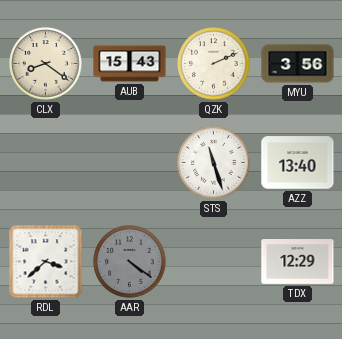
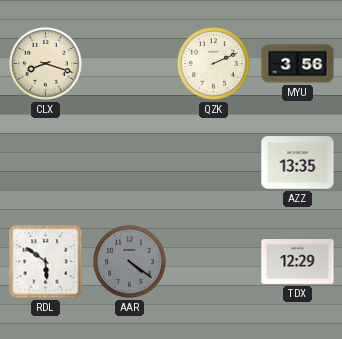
CLX: 8:21 -> 8:18 (46, 64)
AUB: 15:43 -> none (130, 64)
STS: 11:27 -> none (214, 163)
AZZ: 13:40 -> 13:35 (298, 163)
RDL: 3:38 -> 5:51 (46, 262)
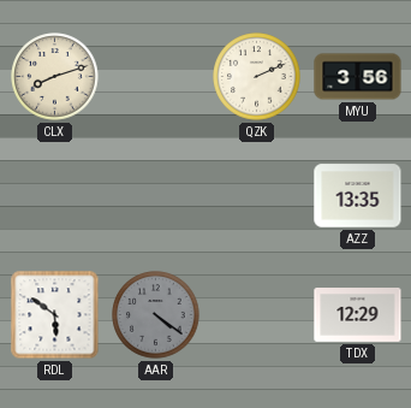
CLX: 8:18 -> 8:12 (55, 77)
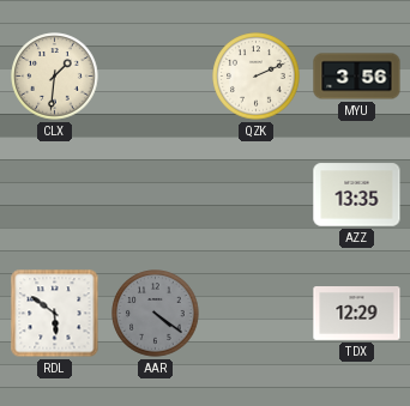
CLX: 8:12 -> 1:31 (55, 77)
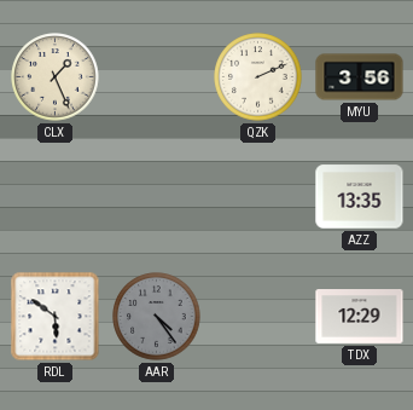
CLX: 1:31 -> 1:26 (56, 77)
AAR: 4:21 -> 4:24 (157, 317)
